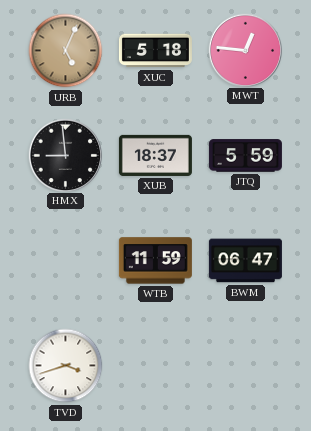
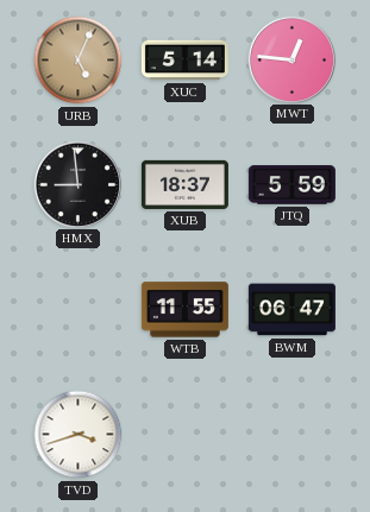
XUC: 5:18 -> 5:14 (184, 61)
WTB: 11:59 -> 11:55 (184, 310)
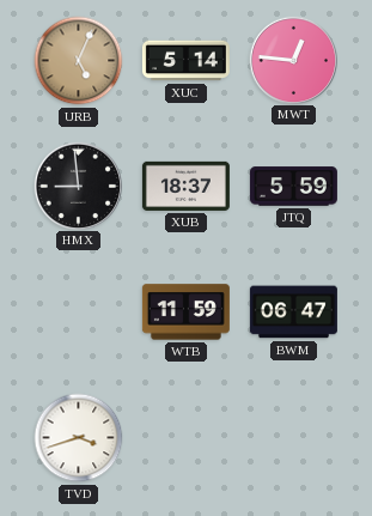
WTB: 11:55 -> 11:59 (185, 312)
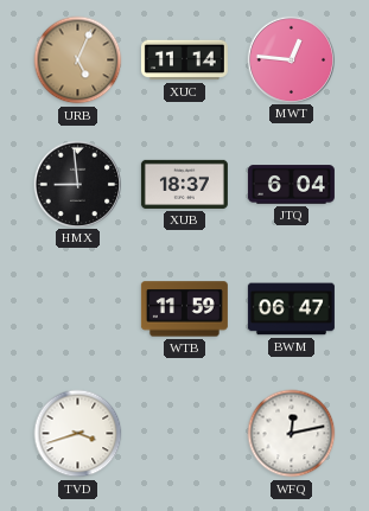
XUC: 5:14 -> 11:14 (184, 60)
JTQ: 5:59 -> 6:04 (291, 185)
WFQ: none -> 12:13 (292, 434)
